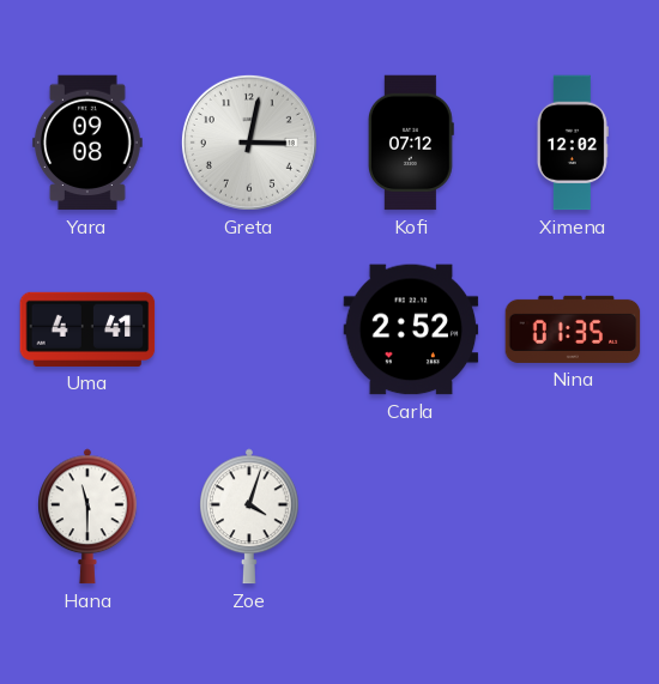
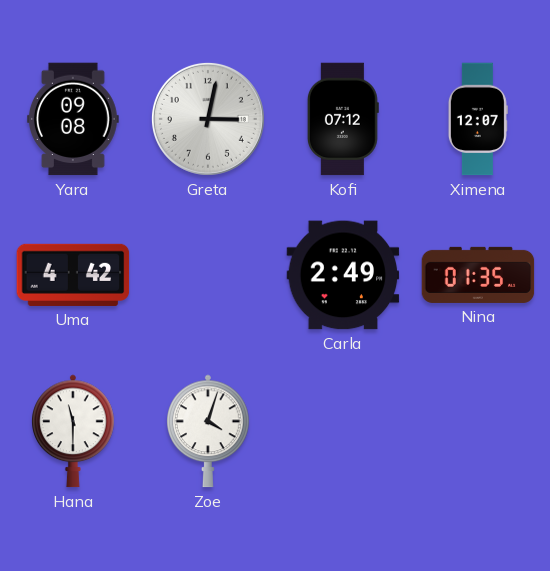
Ximena: 12:02 -> 12:07 (478, 119)
Uma: 4:41 -> 4:42 (73, 275)
Carla: 2:52 -> 2:49 (343, 275)
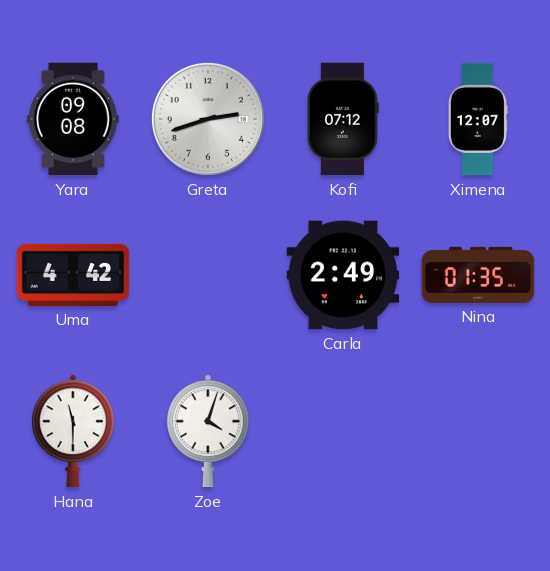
Greta: 3:02 -> 2:42 (208, 119)
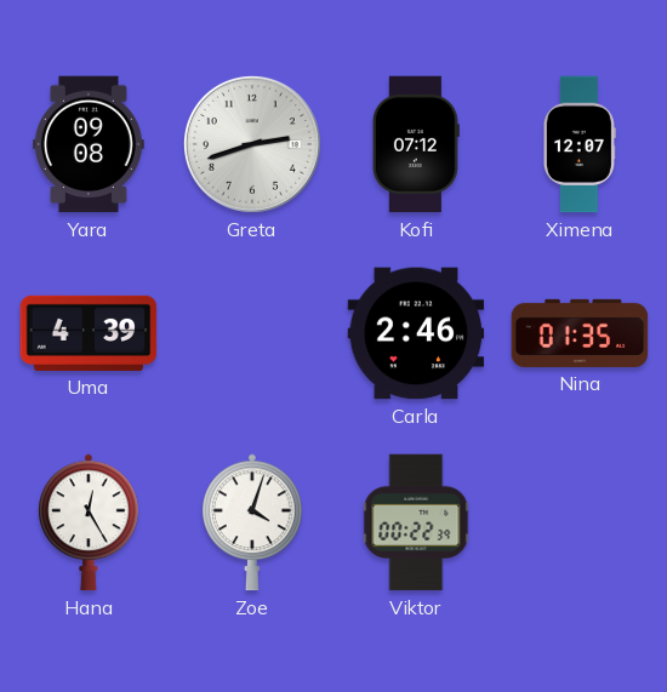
Uma: 4:42 -> 4:39 (89, 333)
Carla: 2:49 -> 2:46 (416, 333)
Hana: 11:30 -> 12:25 (90, 522)
Viktor: none -> 00:22 (416, 522)
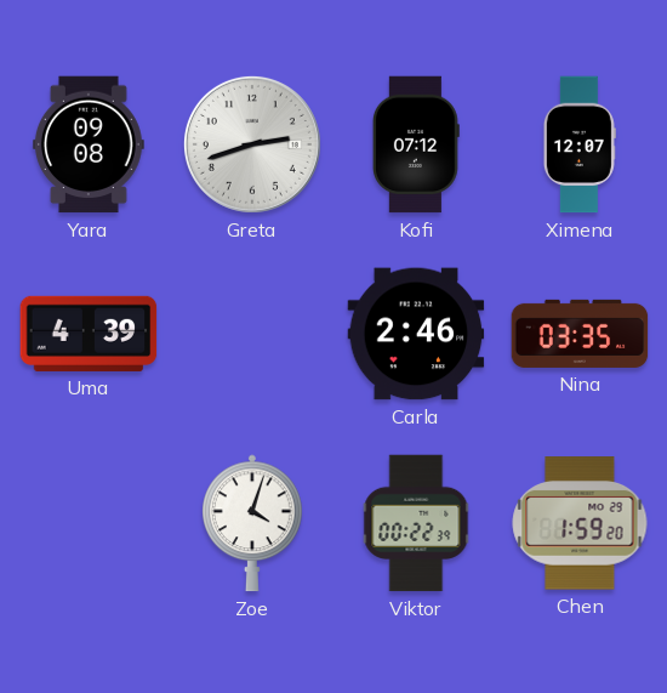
Nina: 01:35 -> 03:35 (580, 334)
Hana: 12:25 -> none (90, 522)
Chen: none -> 1:59 (580, 523)
